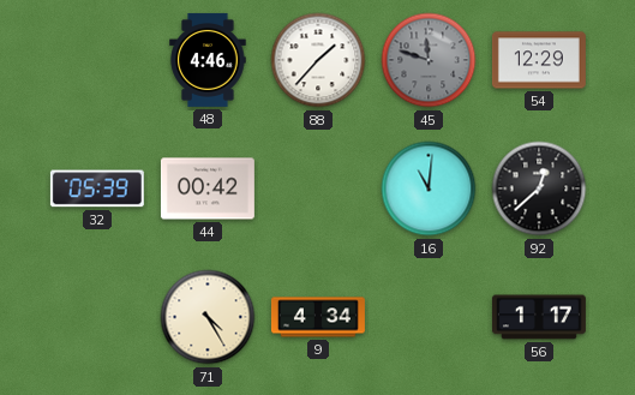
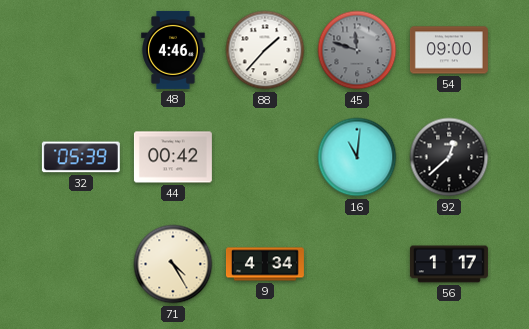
54: 12:29 -> 09:00 (449, 50)
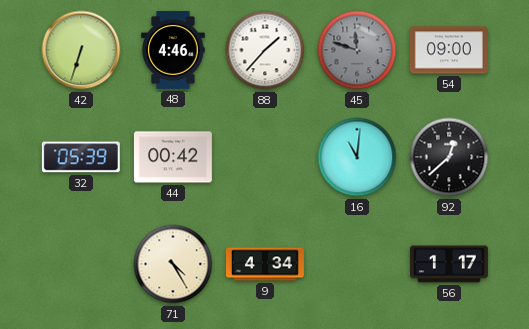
42: none -> 6:33 (81, 50)
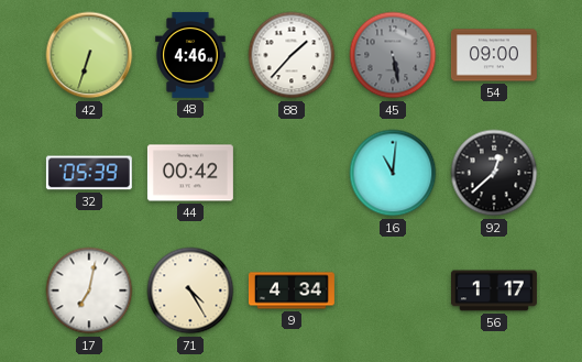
45: 11:48 -> 5:28 (393, 55)
17: none -> 7:02 (89, 290)
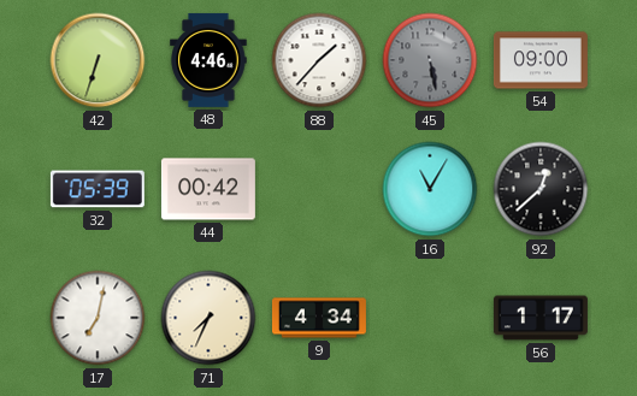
16: 11:01 -> 11:05 (430, 189)
71: 4:25 -> 7:34 (208, 318)
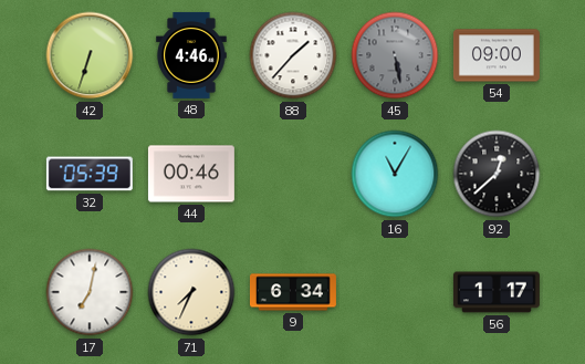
44: 00:42 -> 00:46 (191, 174)
9: 4:34 -> 6:34 (293, 292)
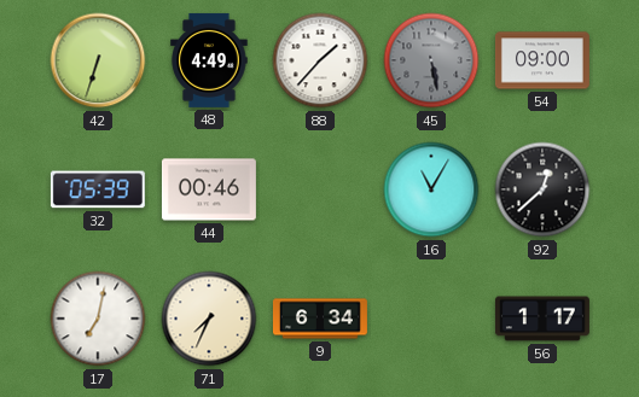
48: 4:46 -> 4:49 (209, 60)
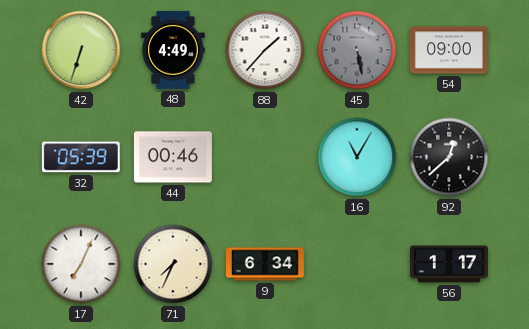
17: 7:02 -> 7:04 (81, 264)
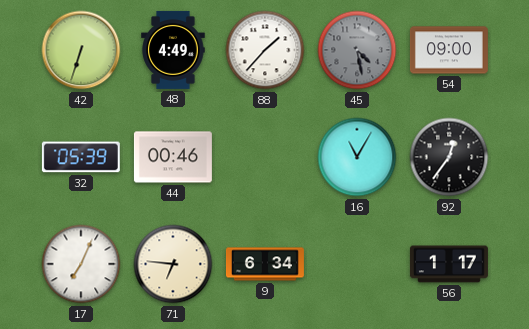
45: 5:28 -> 4:28 (357, 50)
92: 12:38 -> 12:36 (449, 157)
71: 7:34 -> 6:46 (173, 264)
